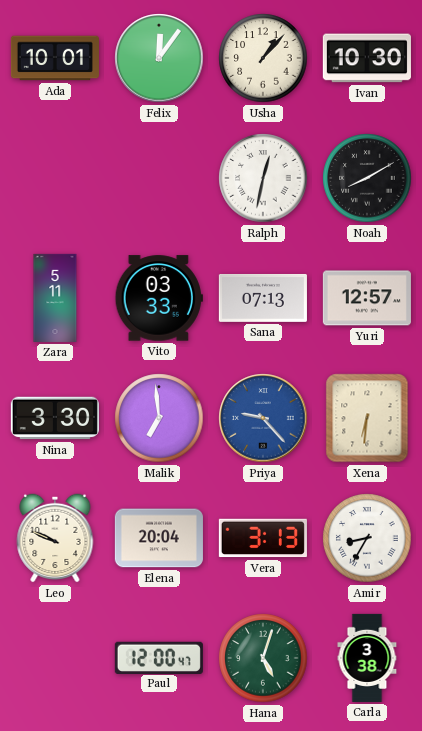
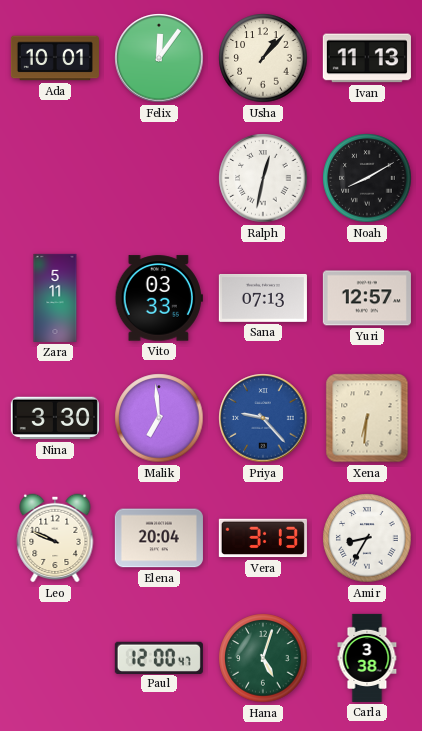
Ivan: 10:30 -> 11:13 (367, 58)
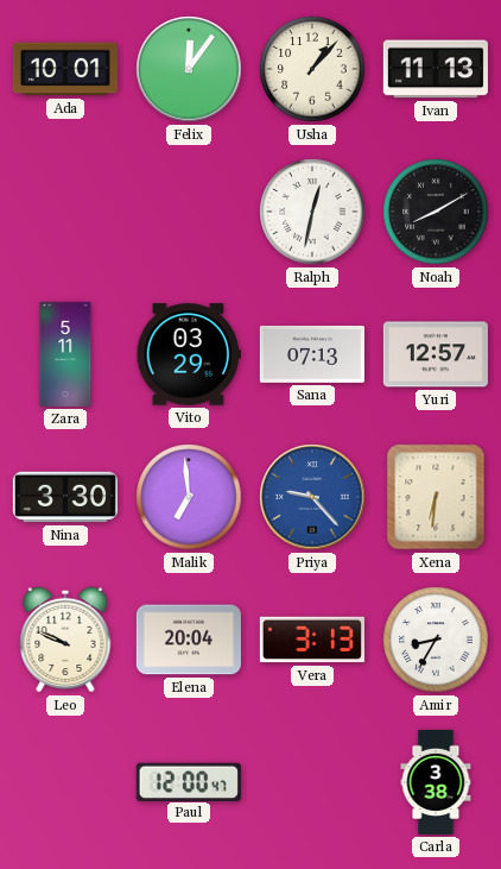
Vito: 03:33 -> 03:29 (189, 354)
Hana: 5:03 -> none (263, 658)
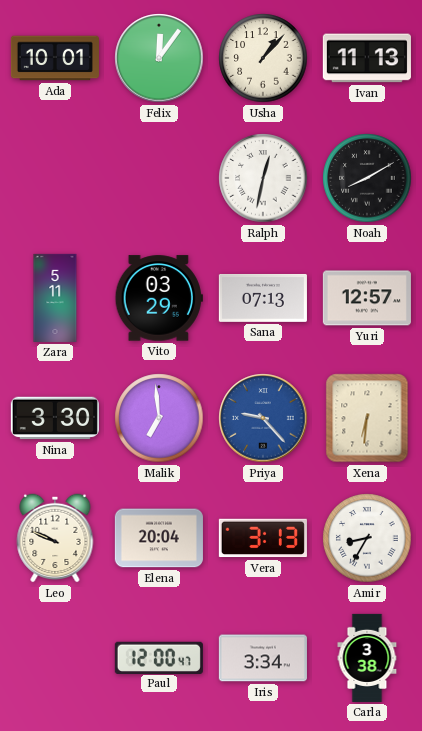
Iris: none -> 3:34 (263, 658)
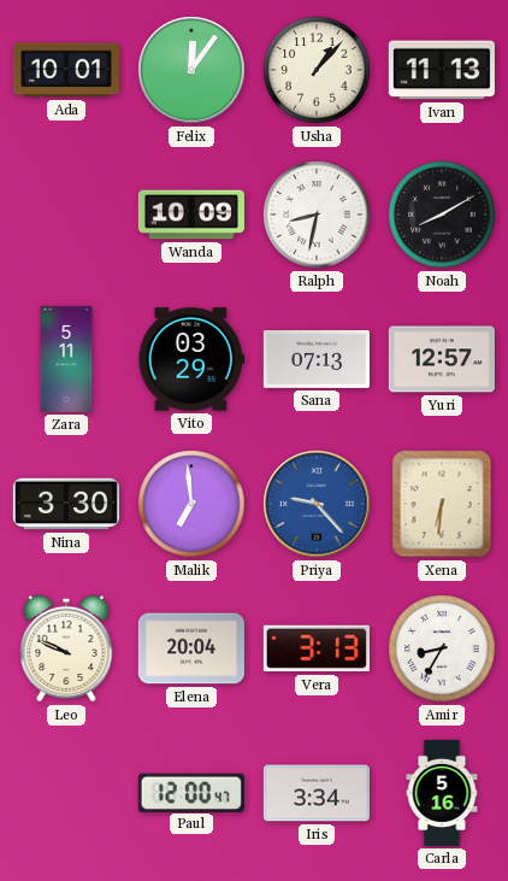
Wanda: none -> 10:09 (191, 215)
Ralph: 12:32 -> 8:32 (317, 215)
Carla: 3:38 -> 5:16 (442, 793)
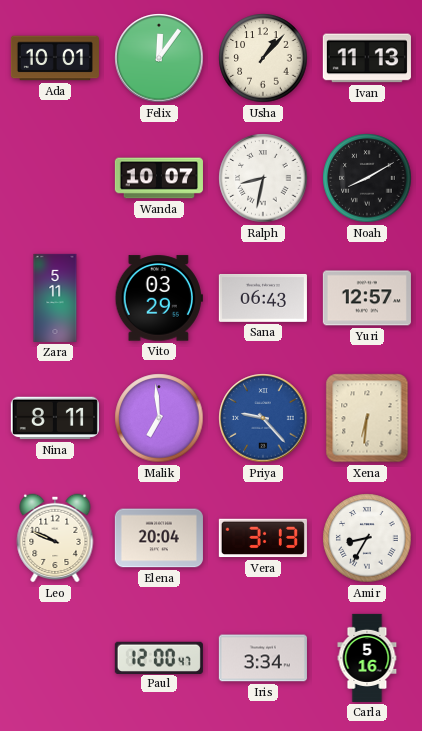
Wanda: 10:09 -> 10:07 (159, 178)
Sana: 07:13 -> 06:43 (263, 298)
Nina: 3:30 -> 8:11 (55, 418)
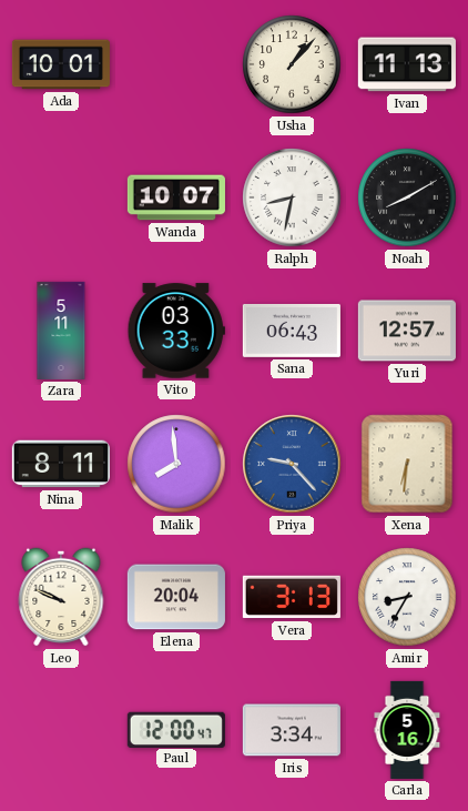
Felix: 12:06 -> none (159, 58)
Vito: 03:29 -> 03:33 (176, 331)
Malik: 6:59 -> 7:59 (176, 464)
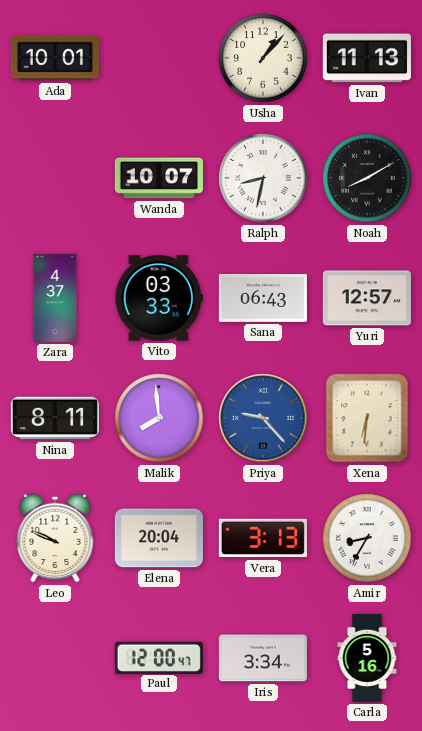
Zara: 5:11 -> 4:37 (55, 298)
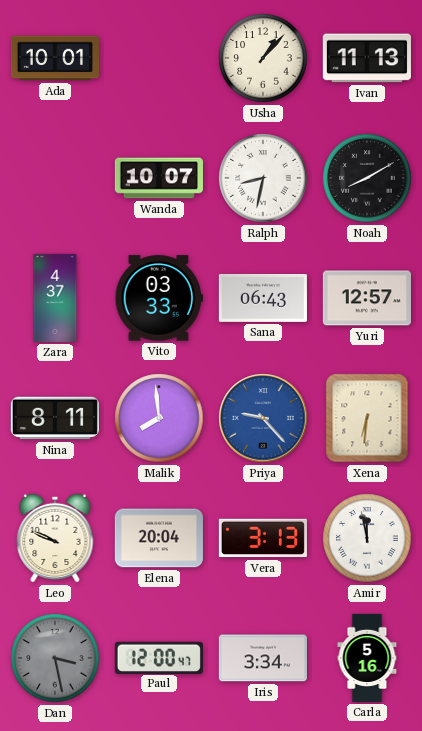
Amir: 8:35 -> 11:58 (367, 538)
Dan: none -> 3:28 (55, 658)
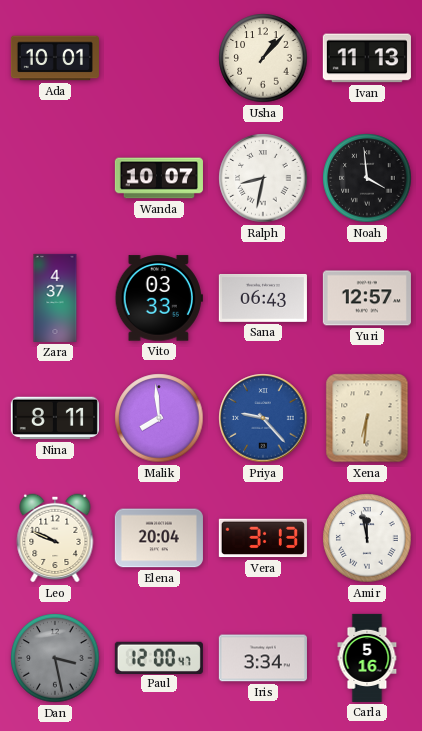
Noah: 8:10 -> 3:59 (367, 178)
